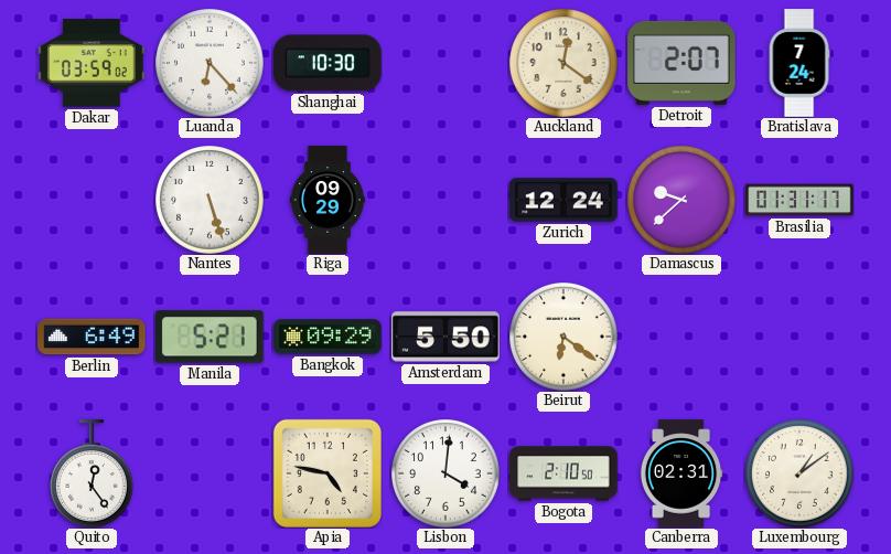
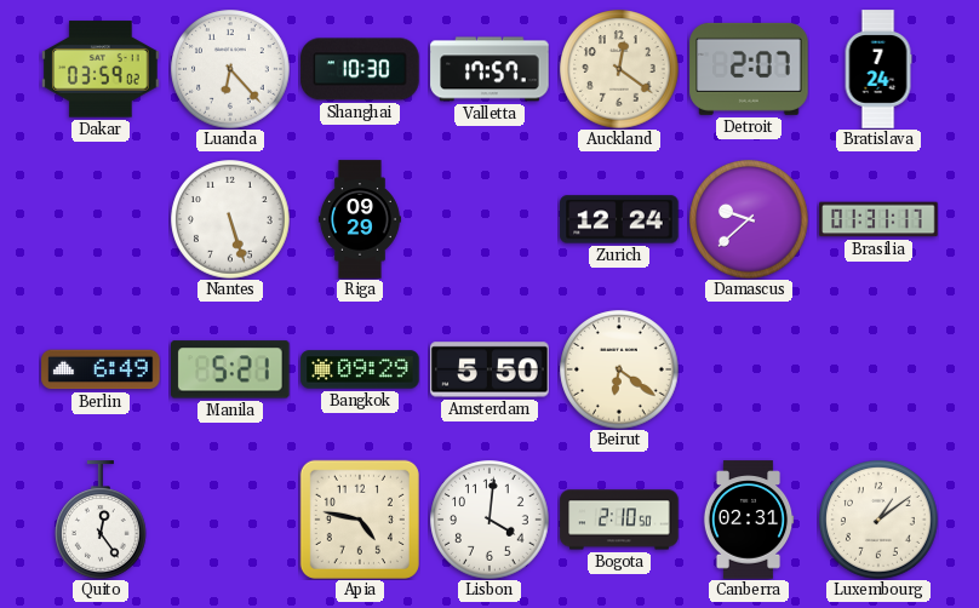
Valletta: none -> 17:57 (490, 69)
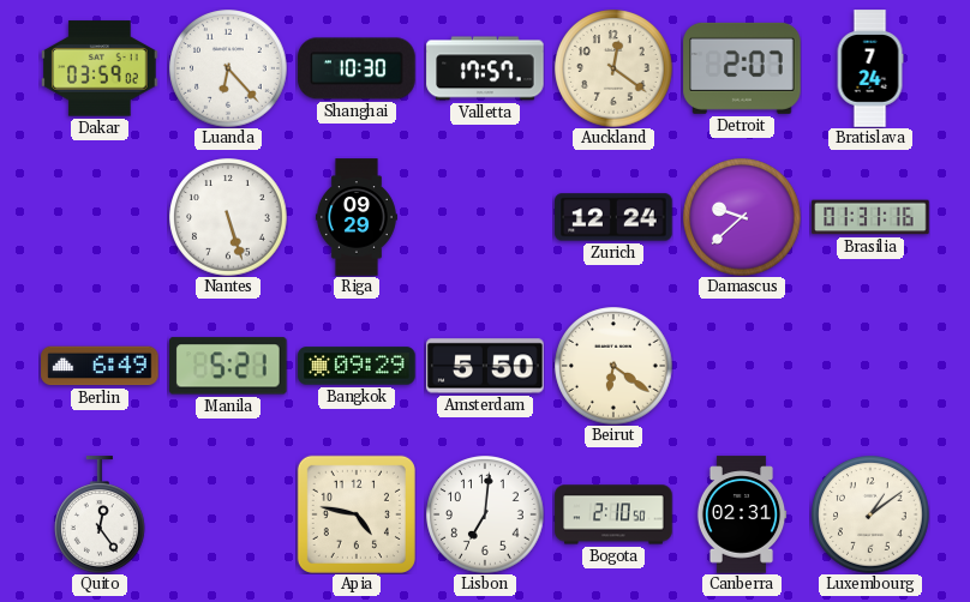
Brasilia: 01:31:17 -> 01:31:16 (870, 217)
Lisbon: 4:01 -> 7:01 (485, 514)
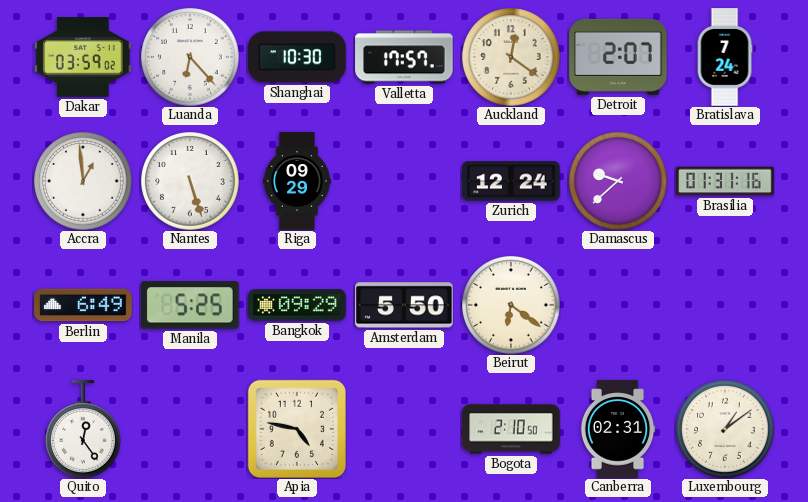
Accra: none -> 12:59 (83, 181)
Manila: 5:21 -> 5:25 (191, 305)
Lisbon: 7:01 -> none (485, 514)
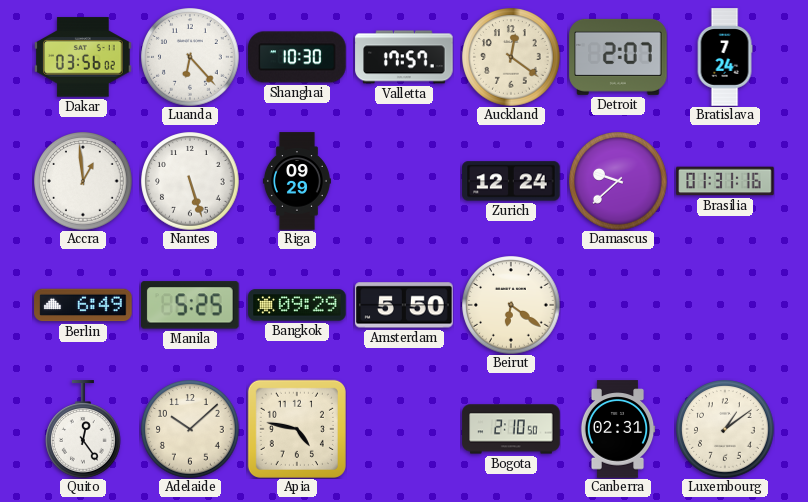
Dakar: 03:59 -> 03:56 (83, 57)
Adelaide: none -> 10:08 (190, 429)
